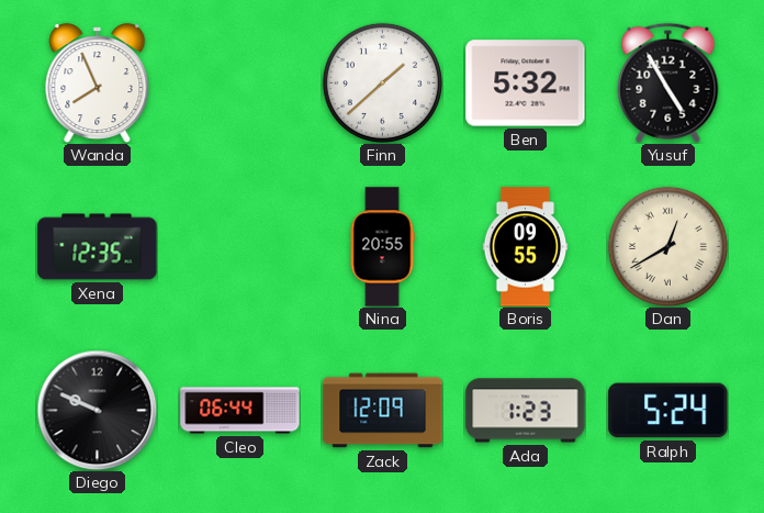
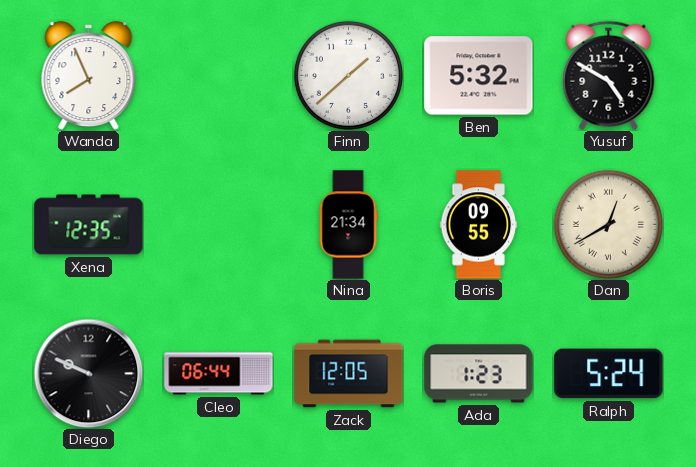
Yusuf: 4:55 -> 4:50 (609, 75)
Nina: 20:55 -> 21:34 (348, 225)
Zack: 12:09 -> 12:05 (349, 374)
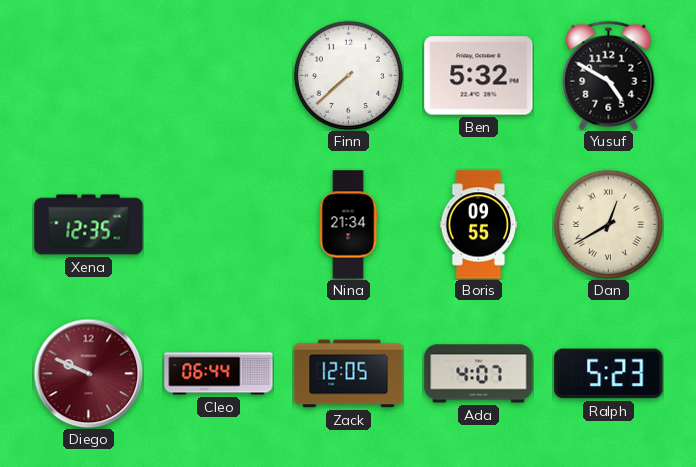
Wanda: 7:56 -> none (89, 76)
Finn: 1:38 -> 7:38 (348, 75)
Diego dial: black -> burgundy (88, 373)
Ada: 1:23 -> 4:07 (479, 374)
Ralph: 5:24 -> 5:23 (609, 374)
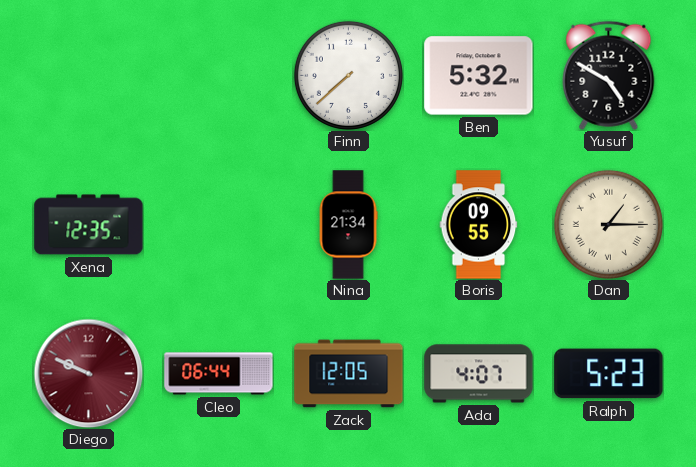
Dan: 12:40 -> 1:15 (608, 224)
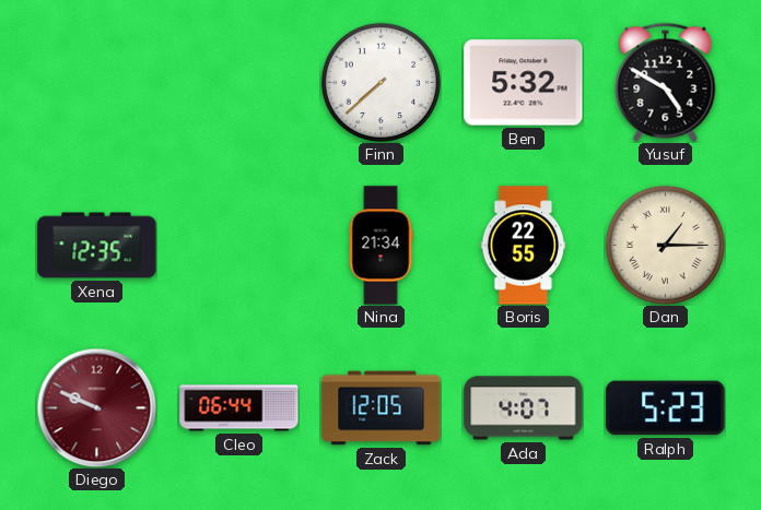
Boris: 09:55 -> 22:55 (524, 246)
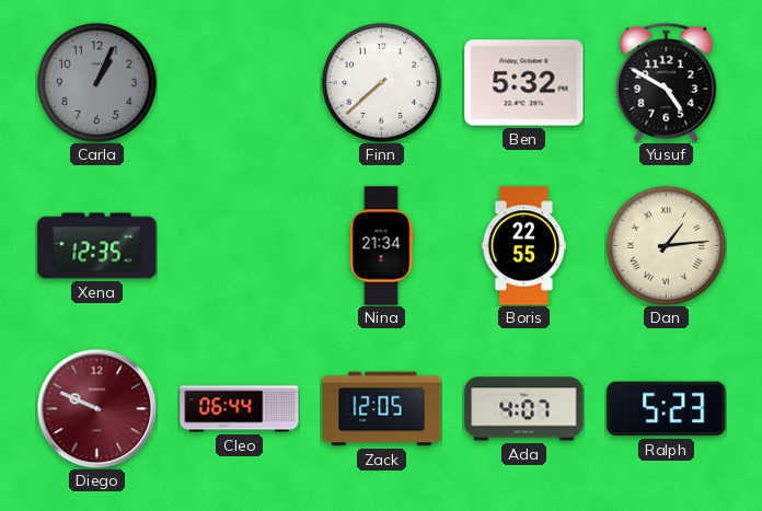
Carla: none -> 1:04 (96, 82)
Dan: 1:15 -> 1:14 (666, 245)
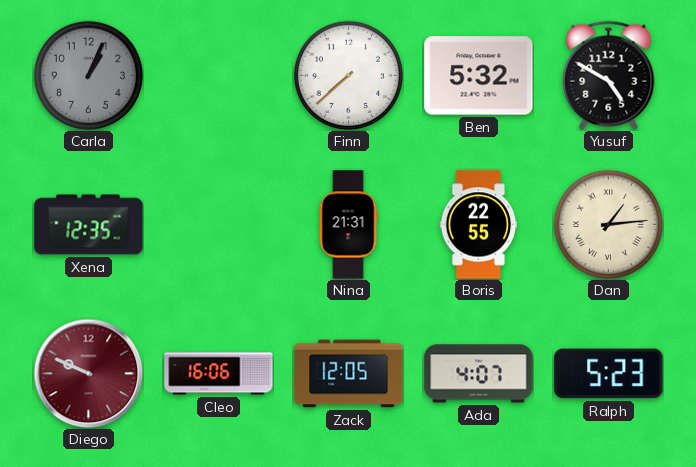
Nina: 21:34 -> 21:31 (348, 225)
Cleo: 06:44 -> 16:06 (219, 374)
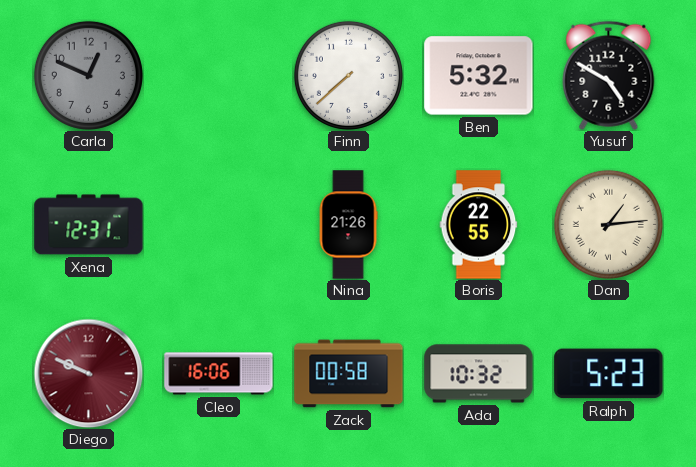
Carla: 1:04 -> 12:49 (88, 75)
Xena: 12:35 -> 12:31 (89, 225)
Nina: 21:31 -> 21:26 (348, 225)
Zack: 12:05 -> 00:58 (349, 374)
Ada: 4:07 -> 10:32 (479, 374)
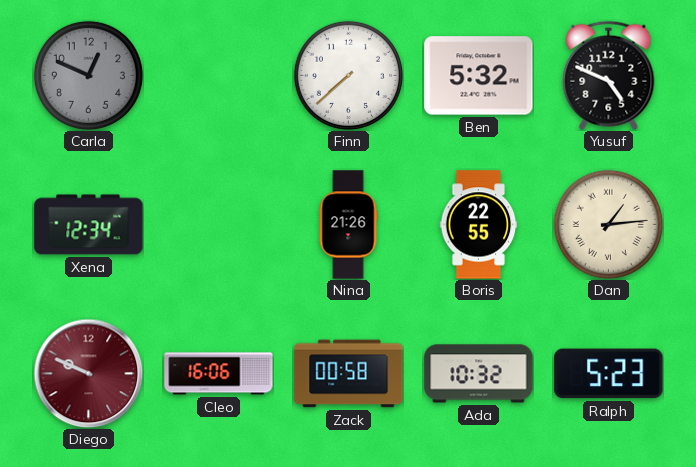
Yusuf: 4:50 -> 4:49 (609, 75)
Xena: 12:31 -> 12:34 (89, 225)
